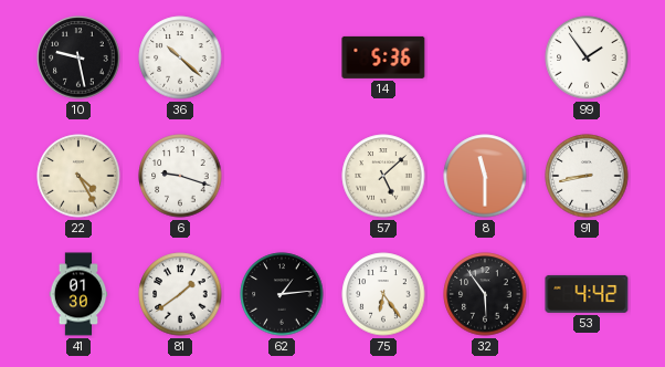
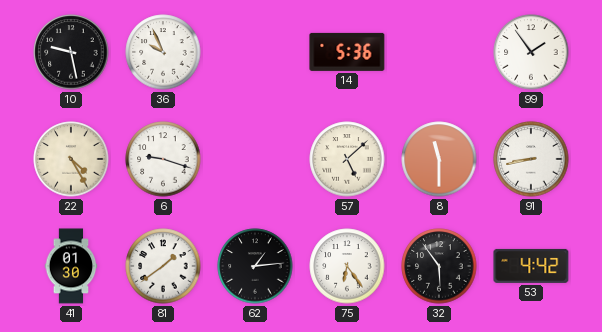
36: 10:22 -> 9:56 (163, 52)
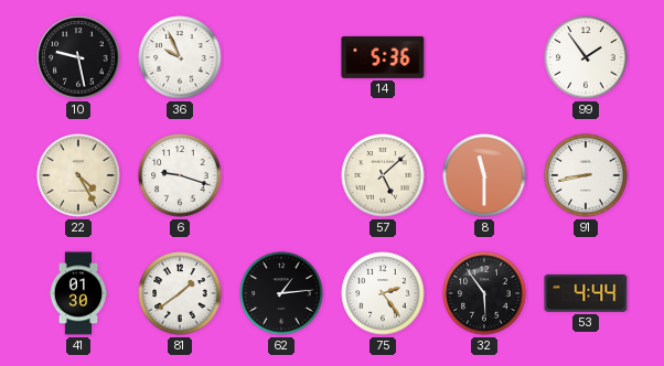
75: 6:24 -> 2:24 (383, 293)
53: 4:42 -> 4:44 (586, 293)
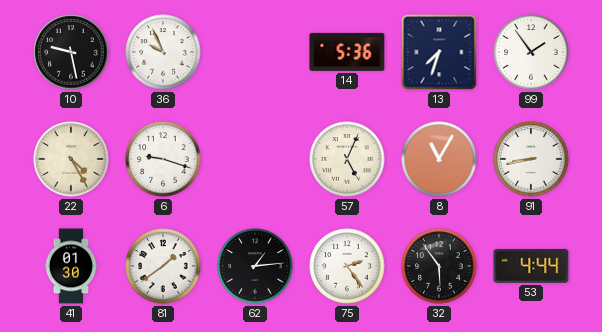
13: none -> 7:33 (439, 52)
57: 5:08 -> 5:04 (347, 159)
8: 11:30 -> 11:05 (439, 159)
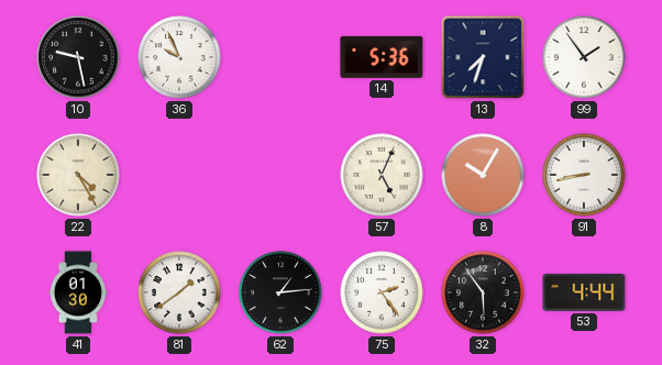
6: 9:18 -> none (163, 159)
8: 11:05 -> 10:05 (483, 175)
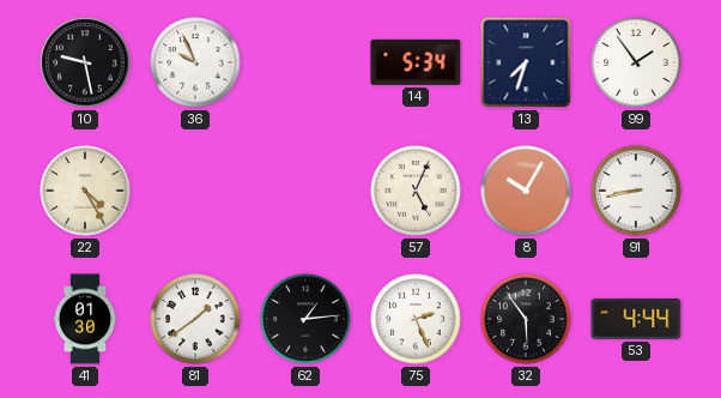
14: 5:36 -> 5:34 (416, 62)
75: 2:24 -> 2:26 (416, 319)
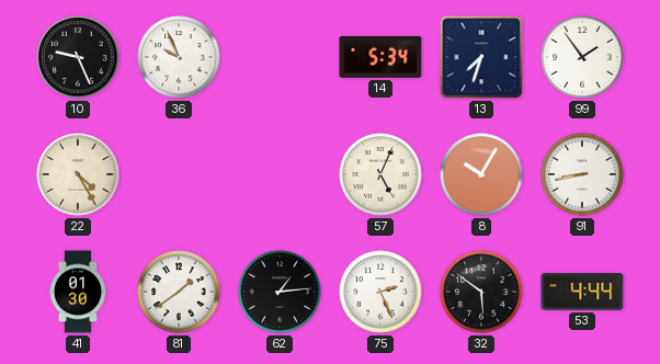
10: 9:28 -> 9:26 (78, 57)
32: 5:54 -> 5:51 (481, 292)
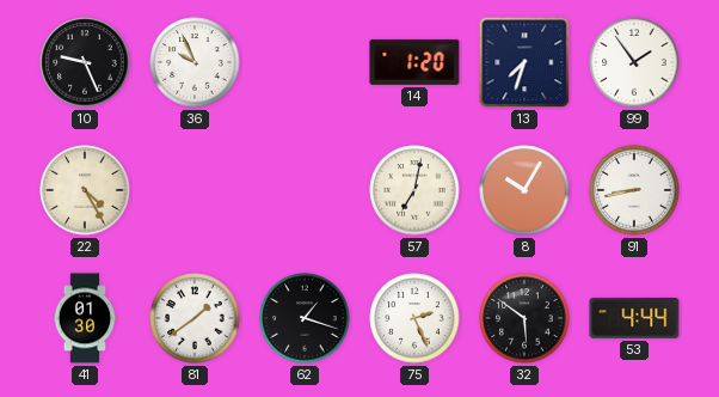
14: 5:34 -> 1:20 (414, 62)
57: 5:04 -> 7:02 (414, 190)
62: 1:14 -> 1:18 (305, 318)
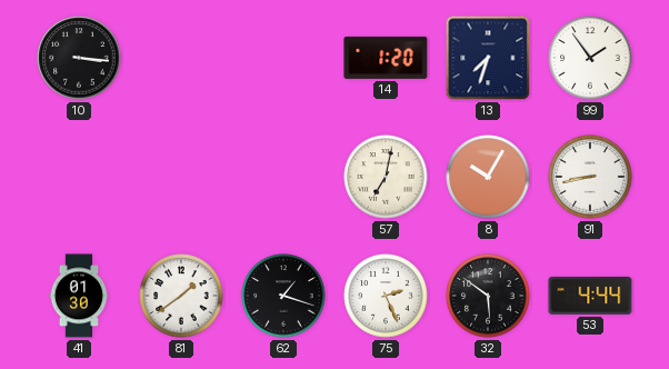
10: 9:26 -> 3:16 (79, 58)
36: 9:56 -> none (195, 62)
22: 4:25 -> none (85, 190)
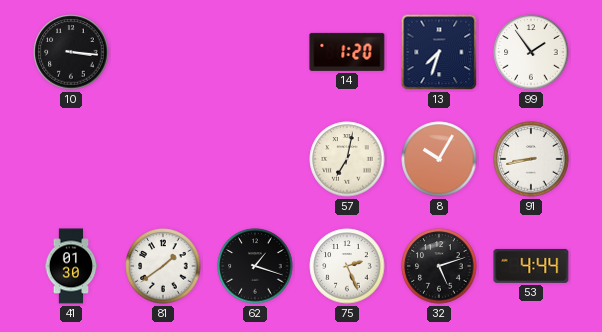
32: 5:51 -> 5:12 (439, 266)
